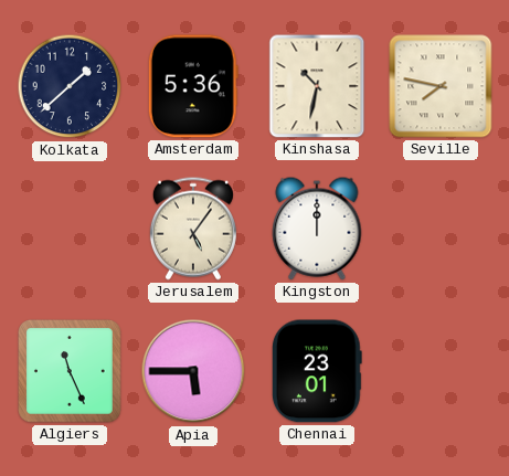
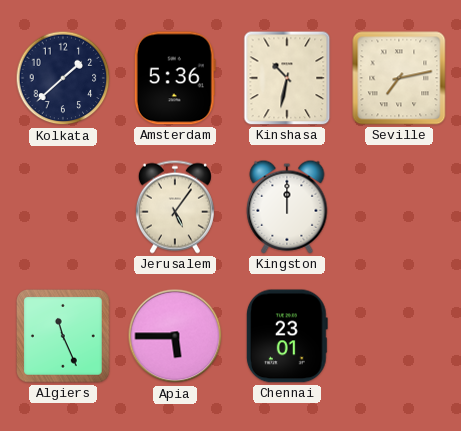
Seville: 7:47 -> 7:13 (399, 78)
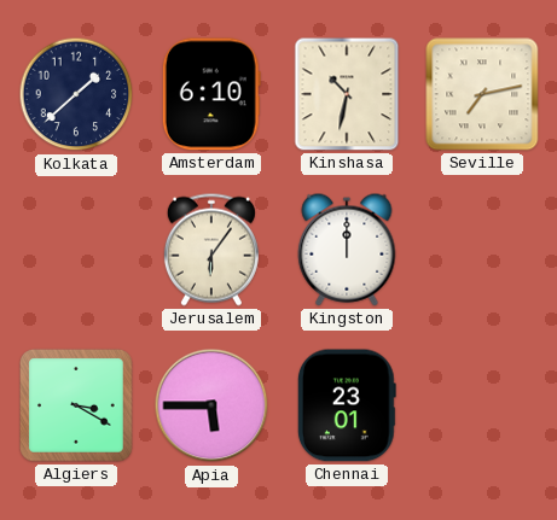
Amsterdam: 5:36 -> 6:10 (211, 94)
Jerusalem: 5:06 -> 6:06 (211, 250)
Algiers: 11:26 -> 3:20 (77, 407)
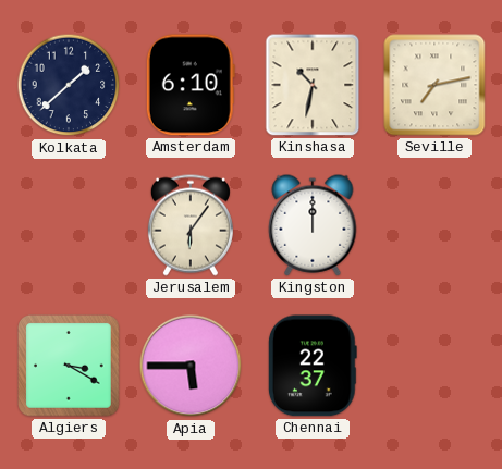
Chennai: 23:01 -> 22:37 (313, 366)
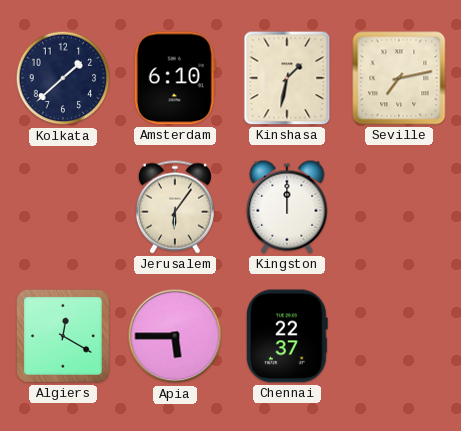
Kinshasa: 10:32 -> 1:32 (287, 78)
Algiers: 3:20 -> 12:20 (64, 337)
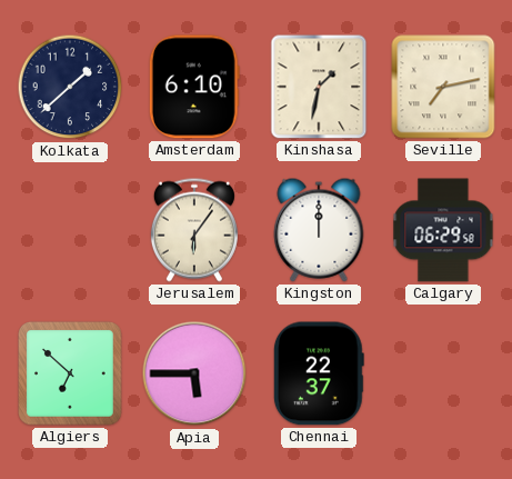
Calgary: none -> 06:29 (443, 230)
Algiers: 12:20 -> 6:52 (71, 375)
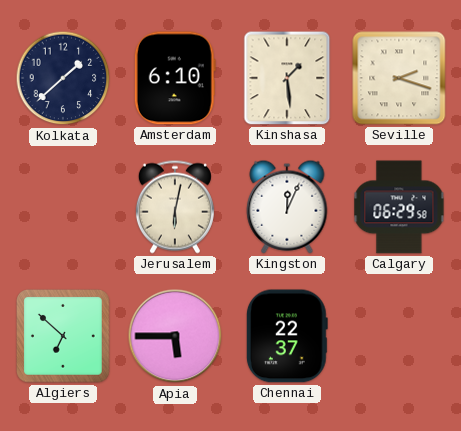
Kinshasa: 1:32 -> 1:29 (287, 78)
Seville: 7:13 -> 2:18 (399, 78)
Jerusalem: 6:06 -> 6:02 (175, 207)
Kingston: 12:00 -> 12:04 (287, 207)
